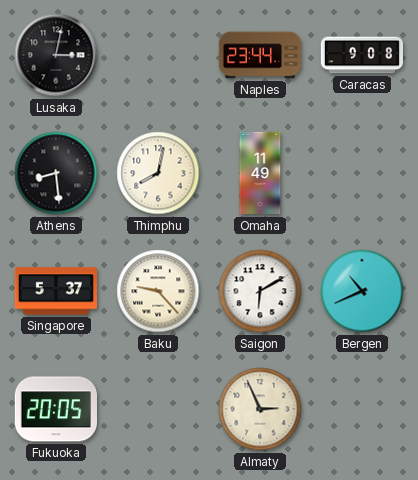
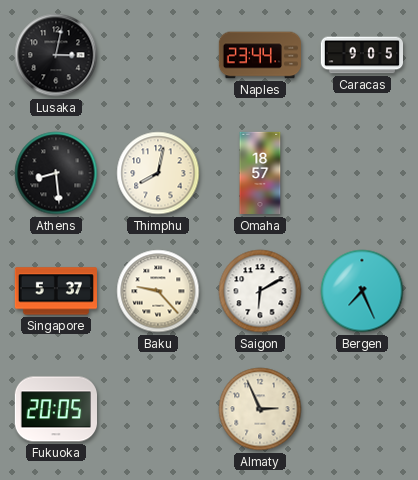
Caracas: 9:08 -> 9:05 (361, 55)
Omaha: 11:49 -> 18:57 (260, 173)
Bergen: 10:41 -> 7:26 (362, 291)
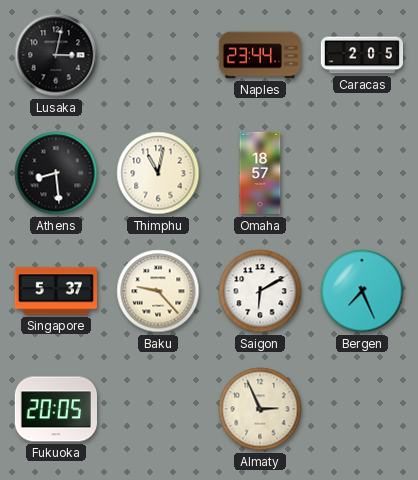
Caracas: 9:05 -> 2:05 (361, 55)
Thimphu: 8:02 -> 11:02 (158, 173)
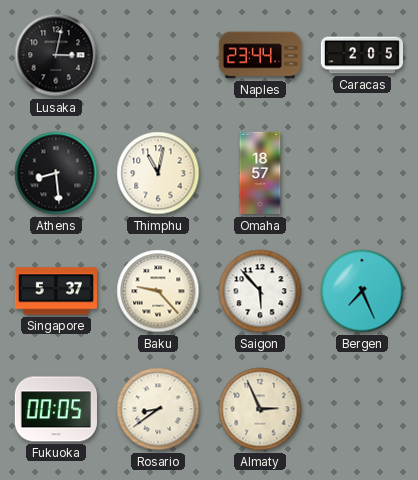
Saigon: 6:10 -> 5:53 (260, 291)
Fukuoka: 20:05 -> 00:05 (55, 409)
Rosario: none -> 8:39 (158, 409)
